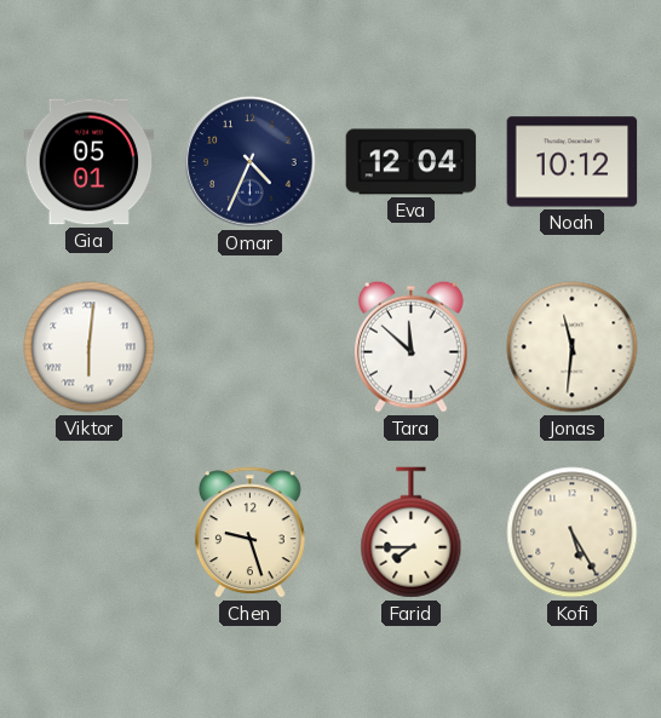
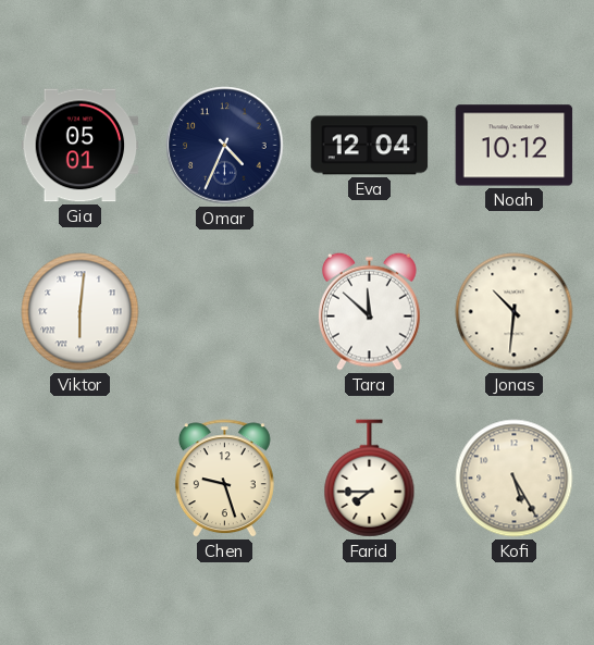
Jonas: 11:31 -> 10:31 (515, 312)
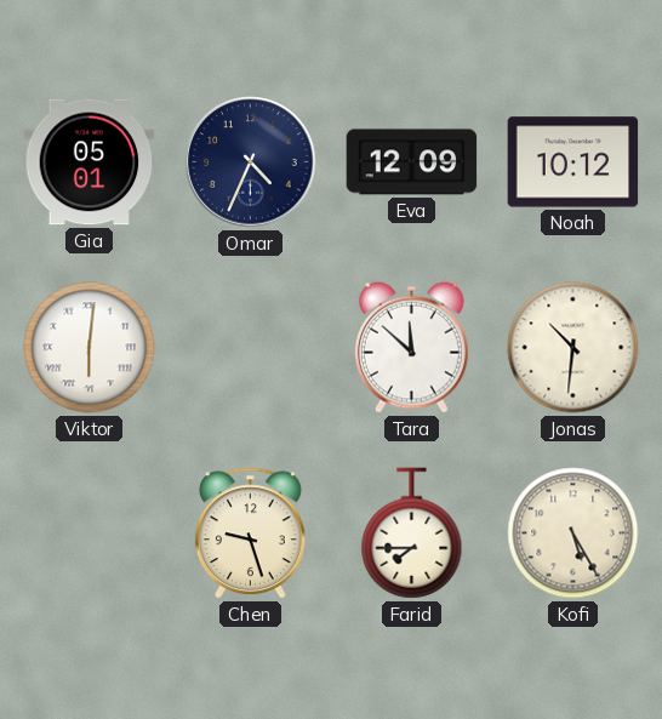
Eva: 12:04 -> 12:09 (412, 162)
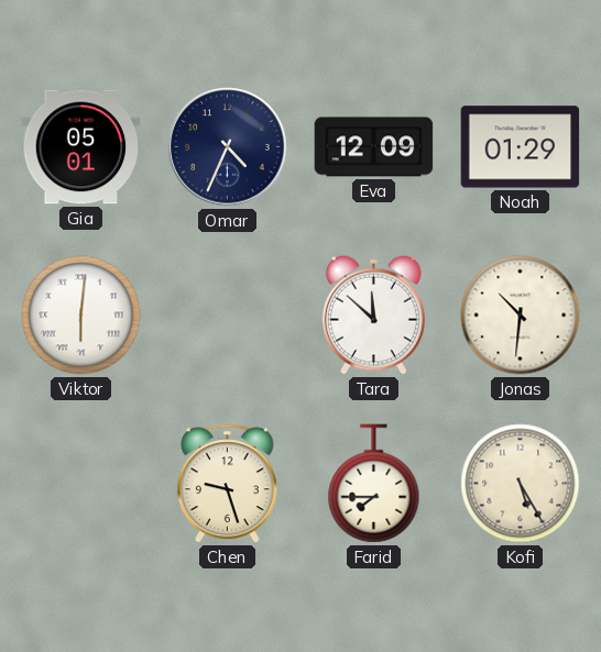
Noah: 10:12 -> 01:29 (521, 147)
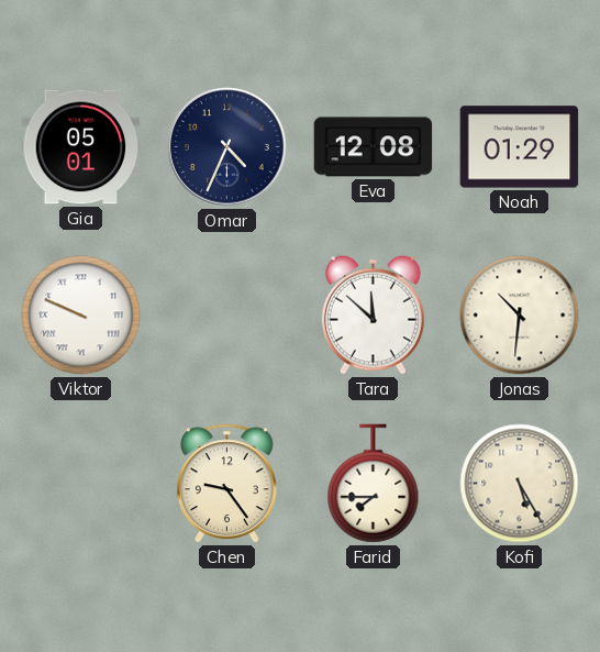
Eva: 12:09 -> 12:08 (374, 147)
Viktor: 6:01 -> 9:49 (81, 316)
Chen: 9:27 -> 9:24 (226, 484)
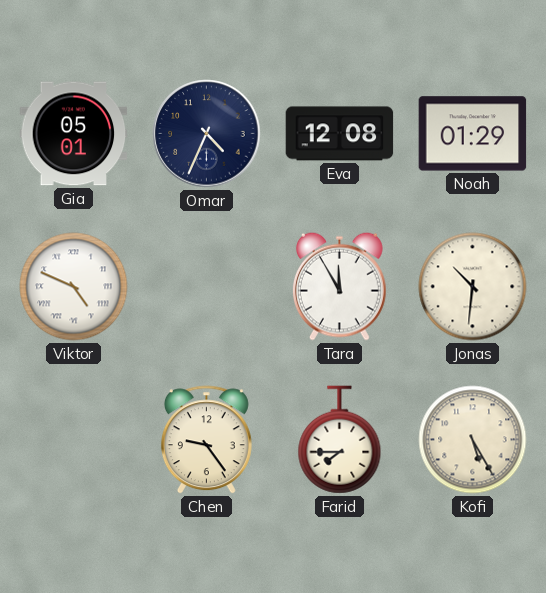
Viktor: 9:49 -> 4:49 (74, 287)
Tara: 11:52 -> 11:55 (339, 286)
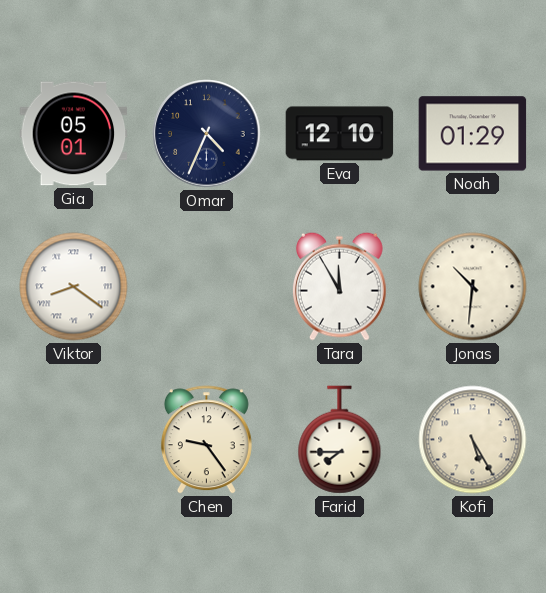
Eva: 12:08 -> 12:10 (340, 134)
Viktor: 4:49 -> 8:21 (74, 287)
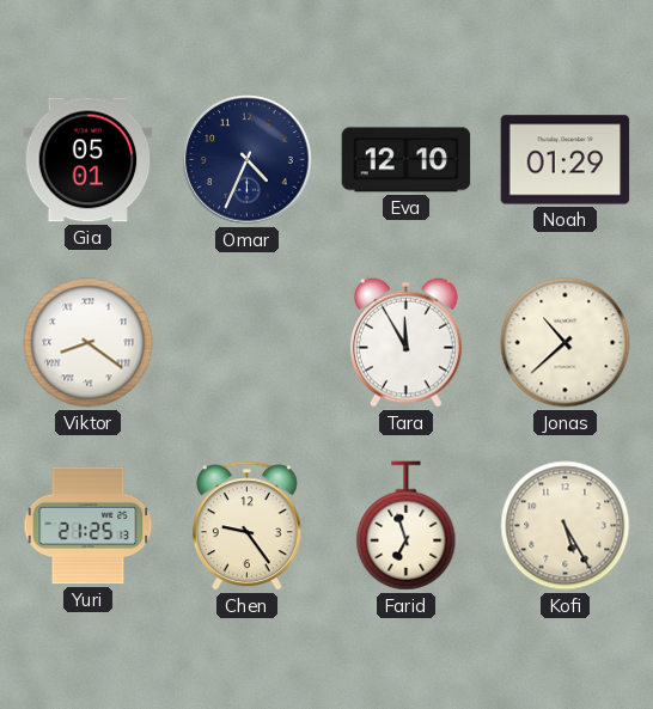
Jonas: 10:31 -> 10:38 (566, 343)
Yuri: none -> 21:25 (89, 526)
Farid: 7:45 -> 6:57 (407, 526)
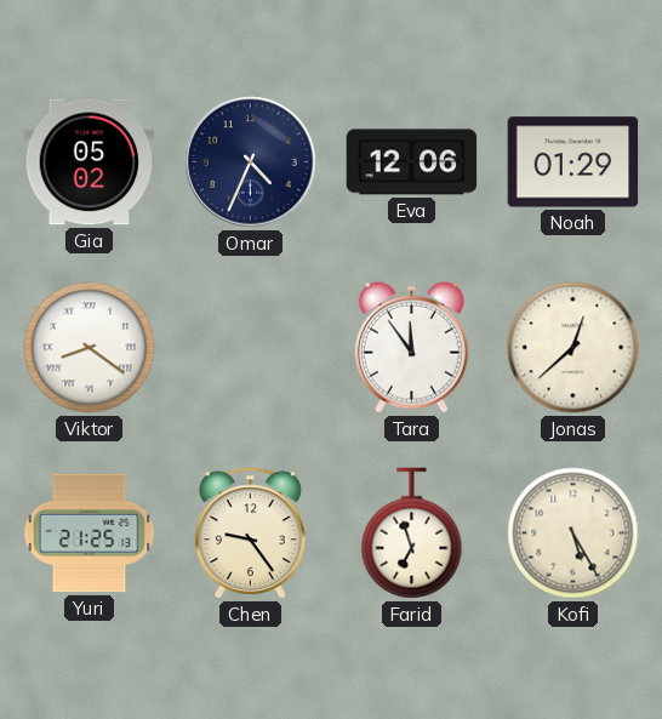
Gia: 05:01 -> 05:02 (90, 162)
Eva: 12:10 -> 12:06 (412, 162)
Tara: 11:55 -> 11:54 (411, 347)
Jonas: 10:38 -> 12:38 (573, 348)
